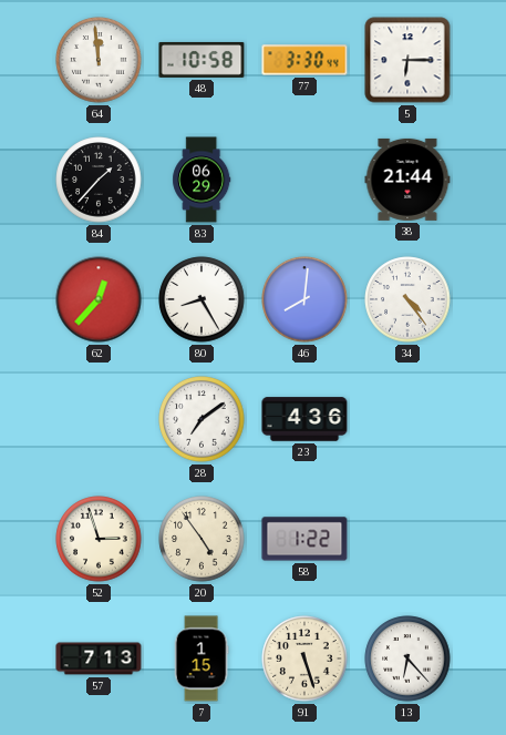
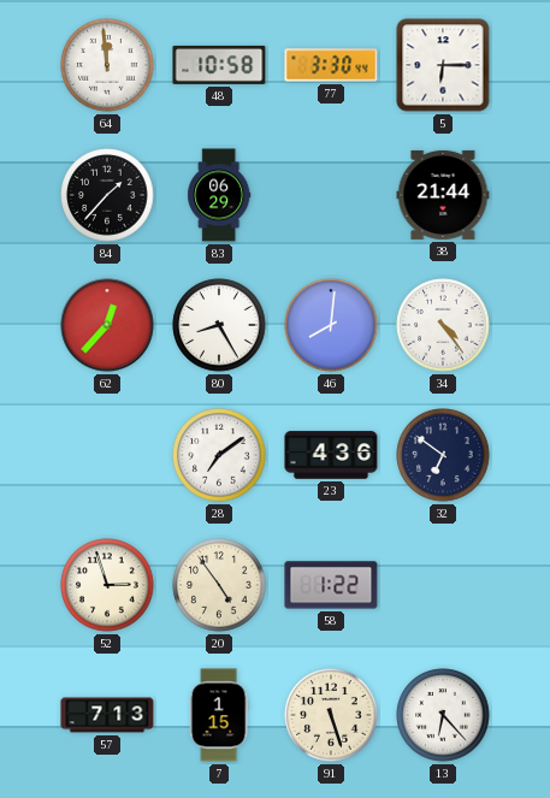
32: none -> 6:51 (443, 455)
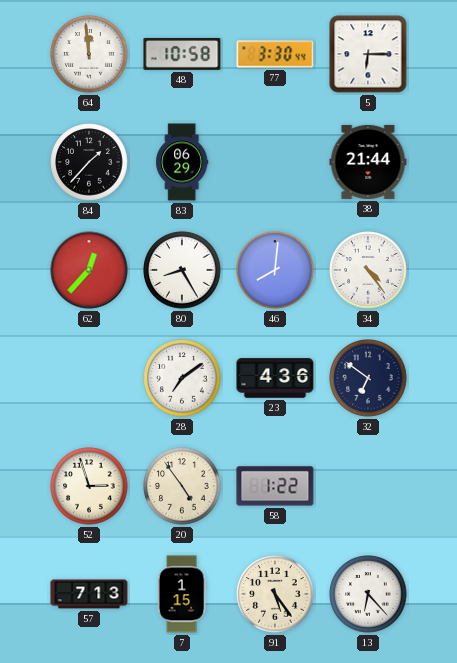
91: 5:27 -> 5:24 (275, 594)
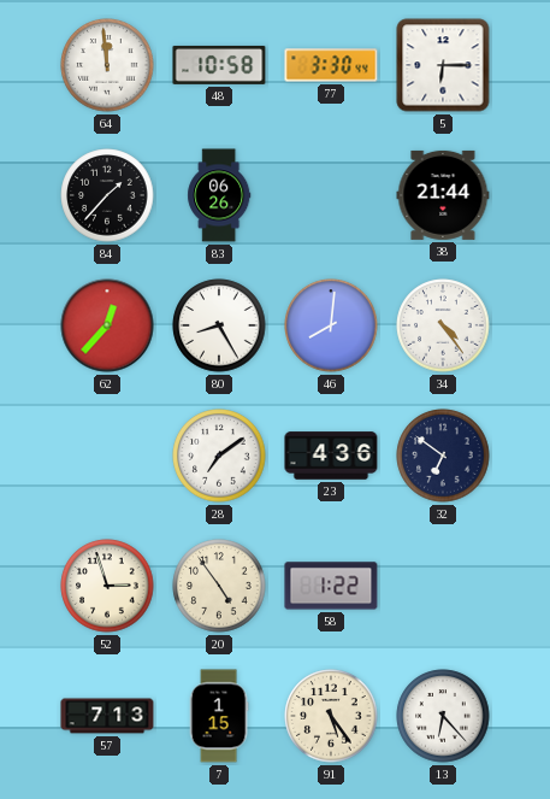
83: 06:29 -> 06:26 (219, 195)
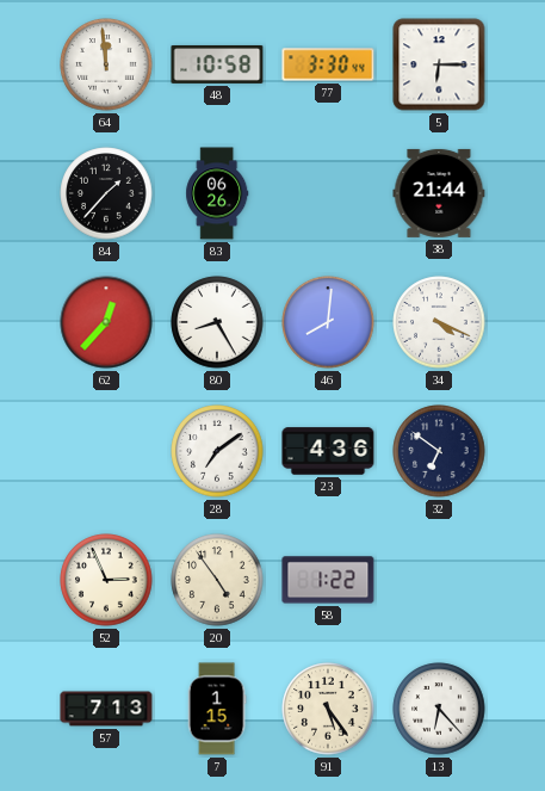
34: 4:24 -> 4:19 (439, 322)
52: 2:57 -> 2:56 (106, 580)
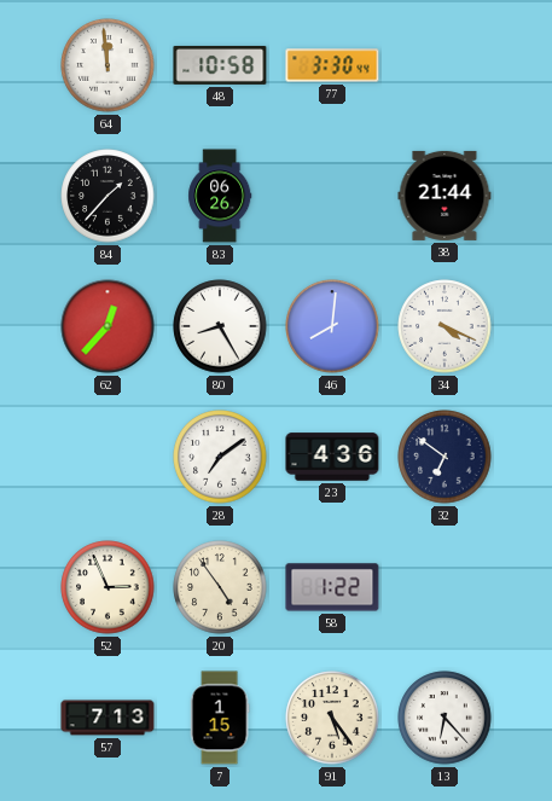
5: 6:15 -> none (439, 64)
